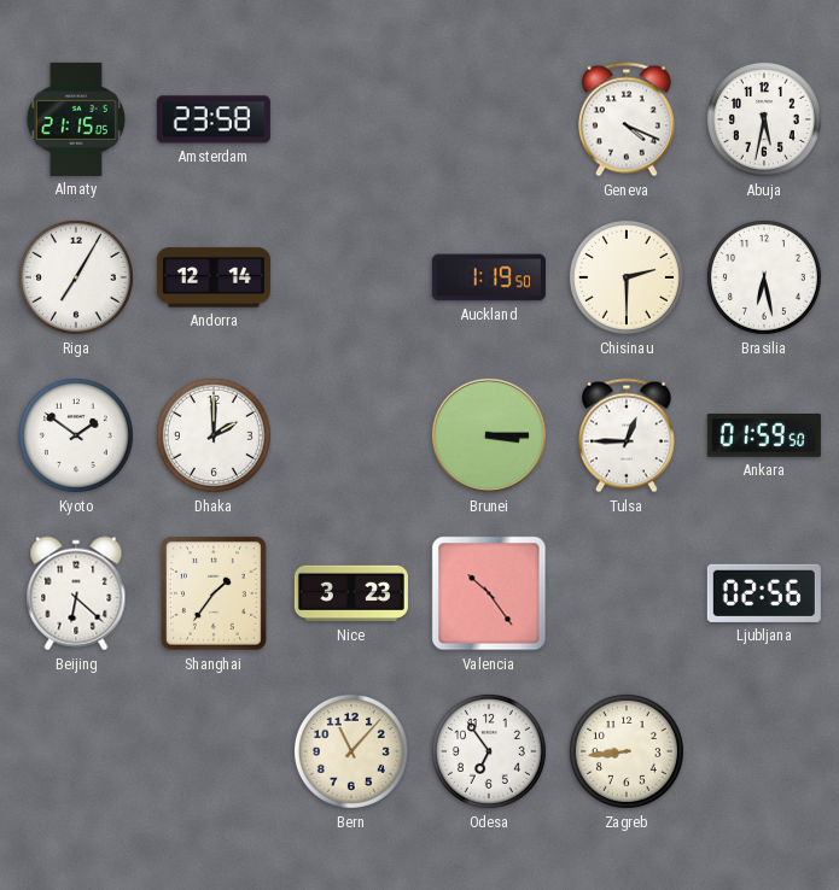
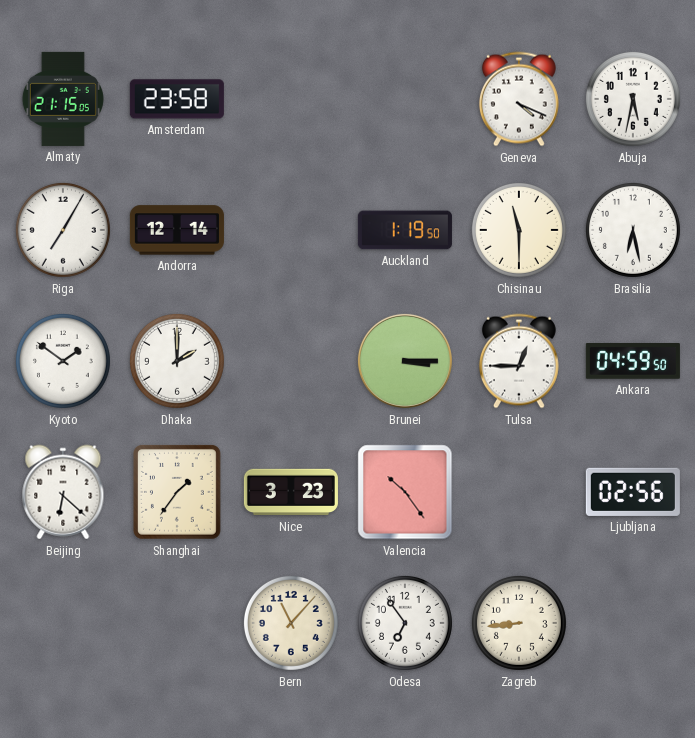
Chisinau: 2:30 -> 11:30 (519, 230)
Ankara: 01:59 -> 04:59 (633, 362)
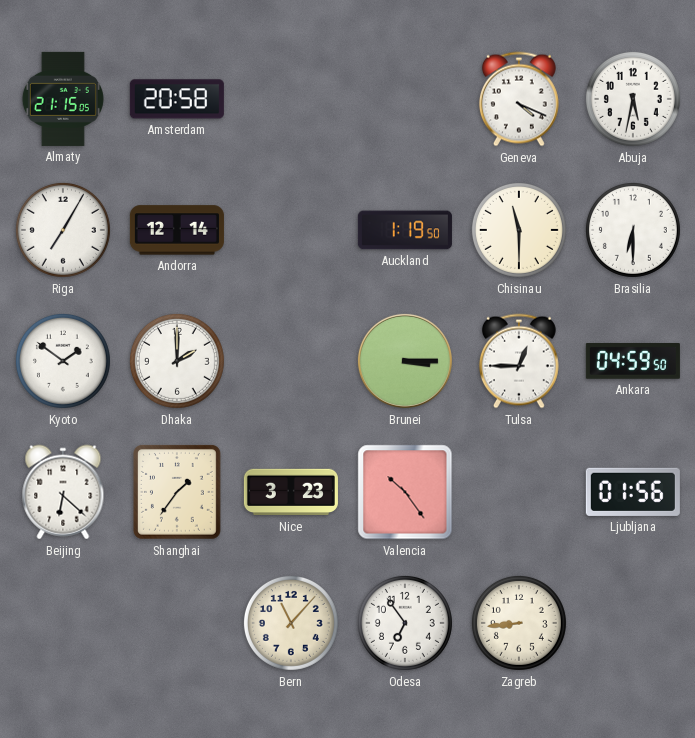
Amsterdam: 23:58 -> 20:58 (177, 99)
Brasilia: 6:28 -> 6:30 (633, 230)
Ljubljana: 02:56 -> 01:56 (633, 492)
